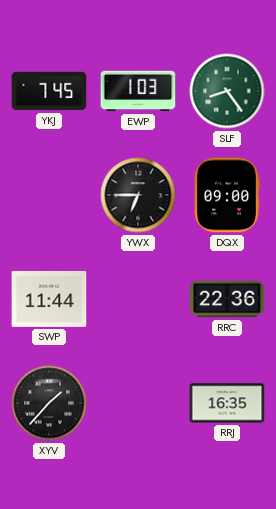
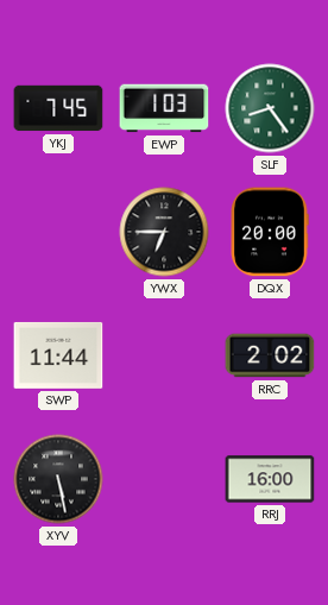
DQX: 09:00 -> 20:00 (270, 232)
RRC: 22:36 -> 2:02 (270, 355)
XYV: 1:37 -> 5:28 (58, 479)
RRJ: 16:35 -> 16:00 (270, 479)
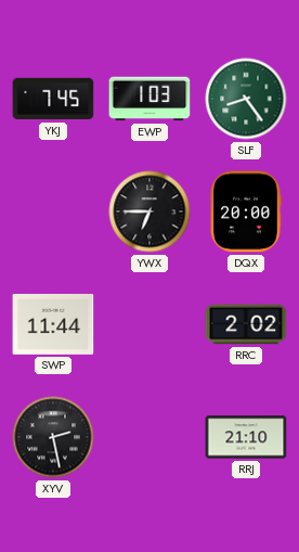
XYV: 5:28 -> 2:28 (53, 437)
RRJ: 16:00 -> 21:10 (246, 437)
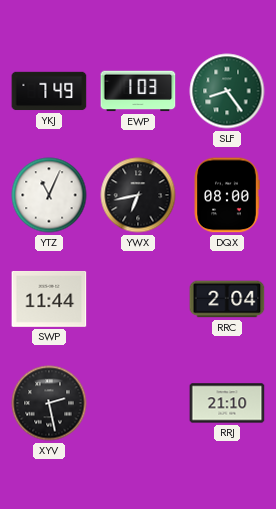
YKJ: 7:45 -> 7:49 (49, 91)
YTZ: none -> 11:04 (49, 195)
YWX: 6:45 -> 6:43 (138, 195)
DQX: 20:00 -> 08:00 (227, 195)
RRC: 2:02 -> 2:04 (227, 299)
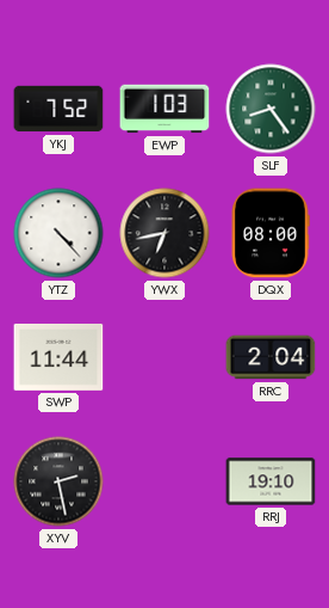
YKJ: 7:49 -> 7:52 (58, 109)
YTZ: 11:04 -> 4:23 (58, 233)
RRJ: 21:10 -> 19:10 (271, 481)
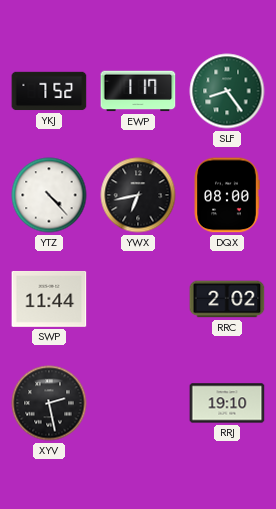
EWP: 1:03 -> 1:17 (138, 91)
RRC: 2:04 -> 2:02 (227, 299)
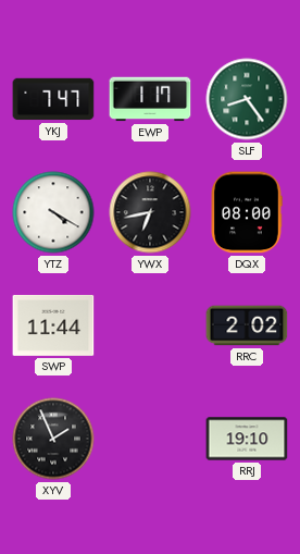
YKJ: 7:52 -> 7:47 (53, 99)
YTZ: 4:23 -> 4:20 (53, 212)
XYV: 2:28 -> 1:56 (53, 439)
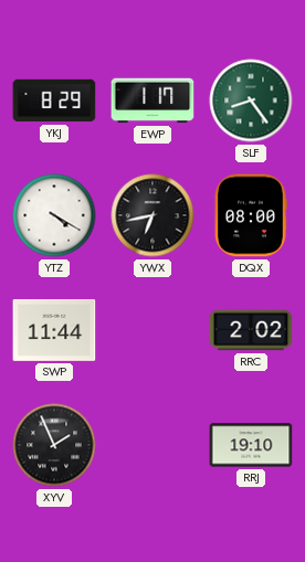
YKJ: 7:47 -> 8:29 (54, 100)
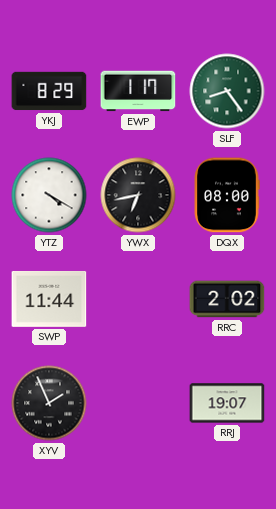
RRJ: 19:10 -> 19:07 (227, 403)
